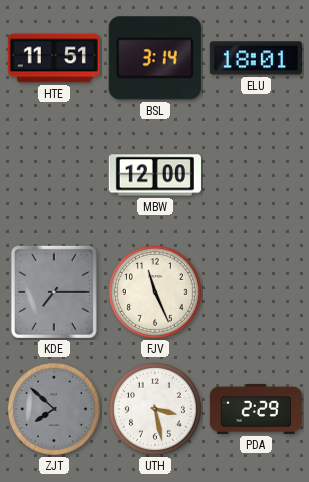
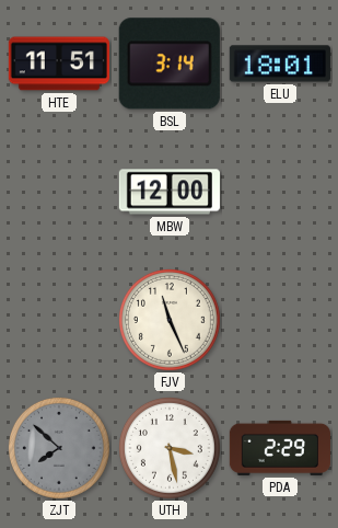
KDE: 7:15 -> none (54, 292)
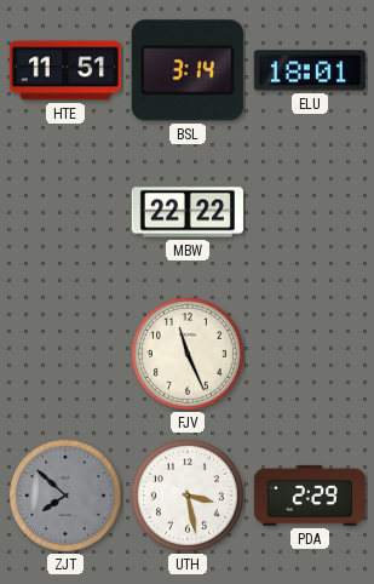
MBW: 12:00 -> 22:22 (188, 212)
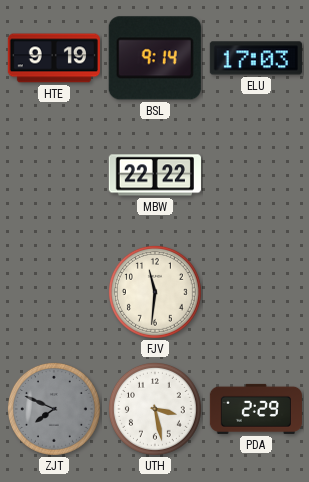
HTE: 11:51 -> 9:19 (54, 58)
BSL: 3:14 -> 9:14 (155, 58)
ELU: 18:01 -> 17:03 (256, 58)
FJV: 11:26 -> 11:31 (155, 292)
ZJT: 7:52 -> 7:49 (54, 409)
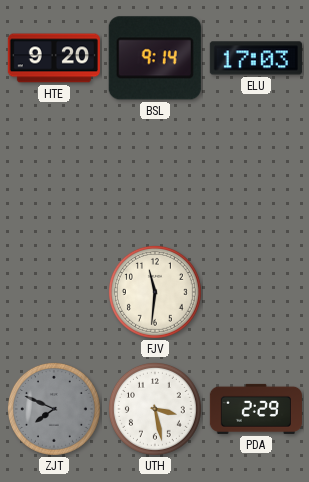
HTE: 9:19 -> 9:20 (54, 58)
MBW: 22:22 -> none (155, 175)
